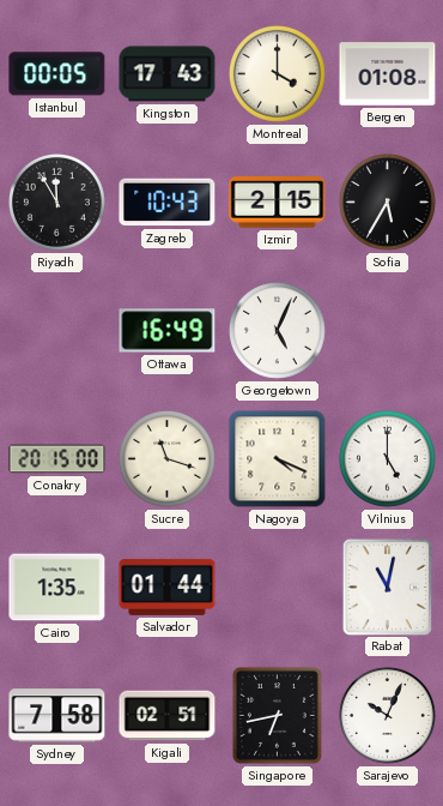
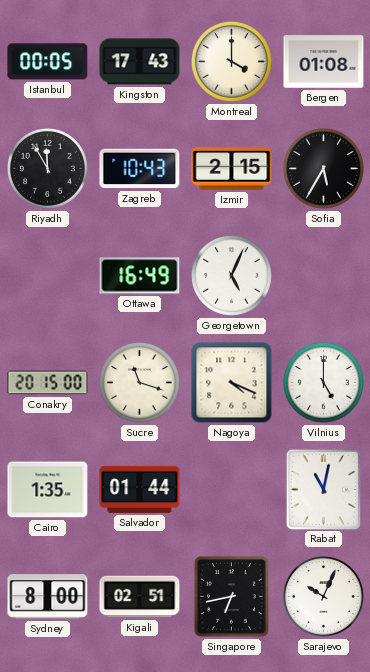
Sydney: 7:58 -> 8:00 (48, 597)
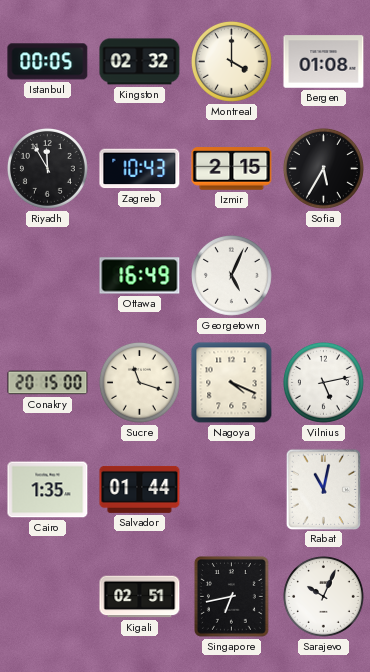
Kingston: 17:43 -> 02:32 (140, 62)
Vilnius: 5:00 -> 5:13 (323, 382)
Sydney: 8:00 -> none (48, 597)
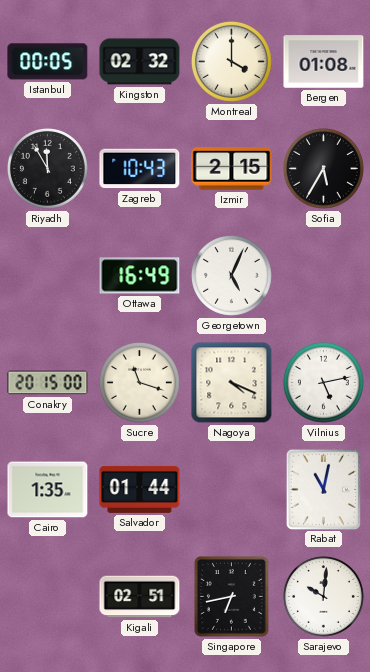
Sarajevo: 10:04 -> 10:01 (323, 596)
